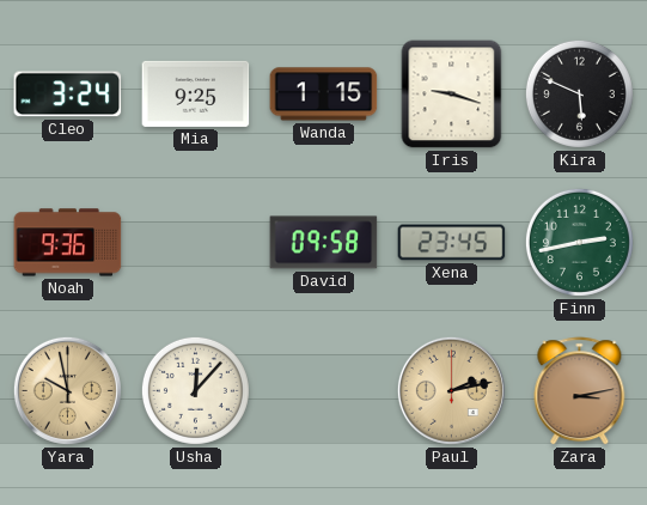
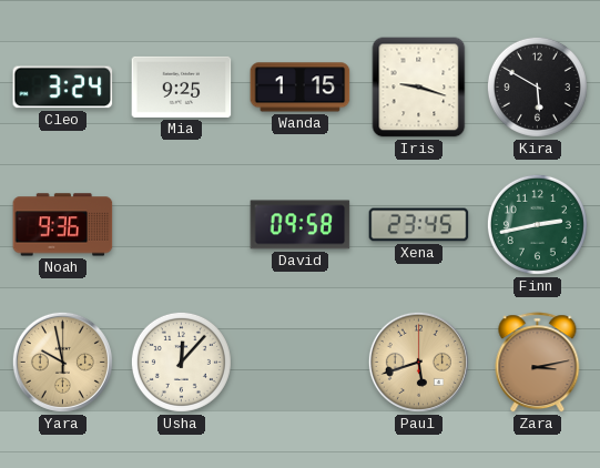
Kira: 5:49 -> 5:50 (537, 87)
Paul: 2:13 -> 5:42 (418, 362)
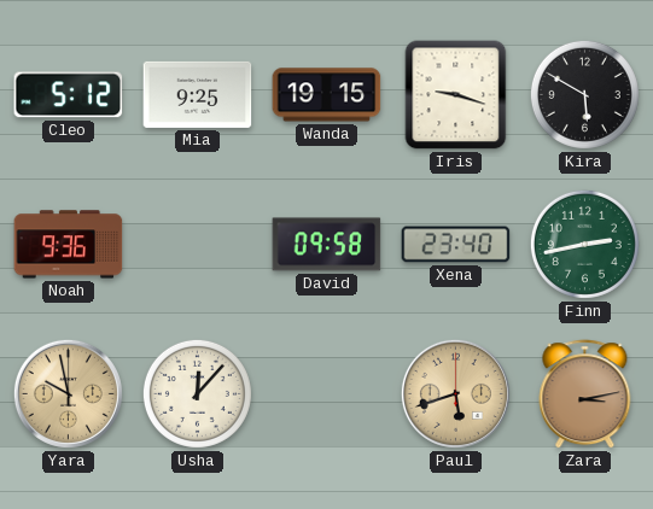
Cleo: 3:24 -> 5:12 (69, 95)
Wanda: 1:15 -> 19:15 (327, 95)
Xena: 23:45 -> 23:40 (456, 245)
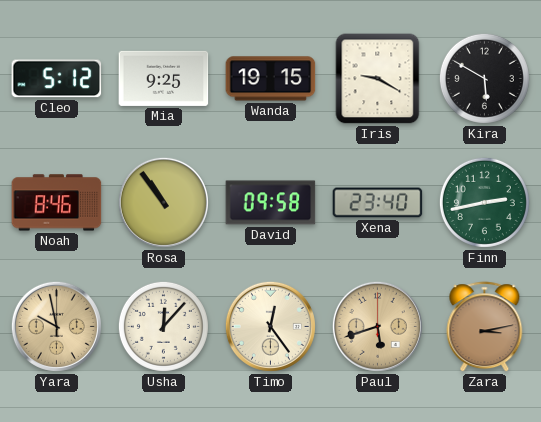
Iris: 9:18 -> 9:20 (378, 79)
Noah: 9:36 -> 8:46 (57, 203)
Rosa: none -> 10:54 (163, 202)
Timo: none -> 12:24 (270, 326)
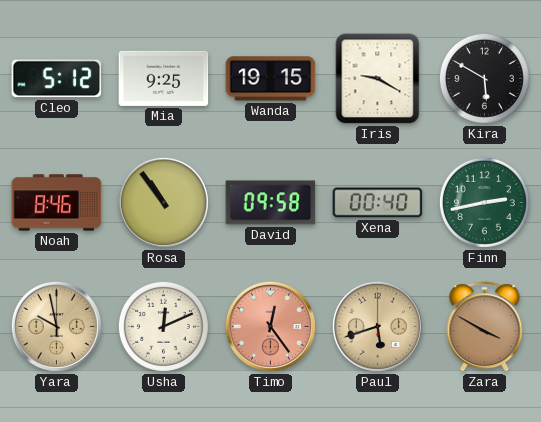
Xena: 23:40 -> 00:40 (378, 203)
Usha: 12:07 -> 12:11 (163, 326)
Timo dial: cream -> salmon (270, 326)
Zara: 3:13 -> 3:50 (485, 327)
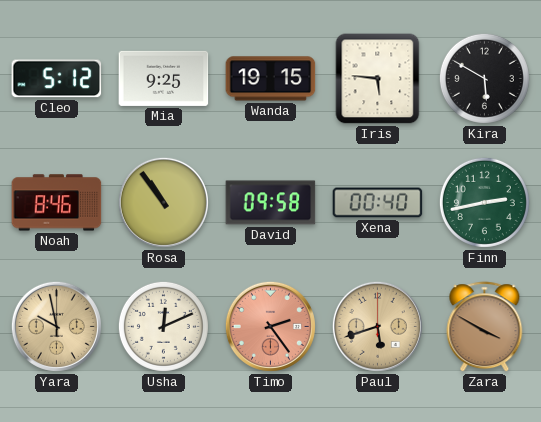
Iris: 9:20 -> 5:46 (378, 79)
Timo: 12:24 -> 2:24 (270, 326)
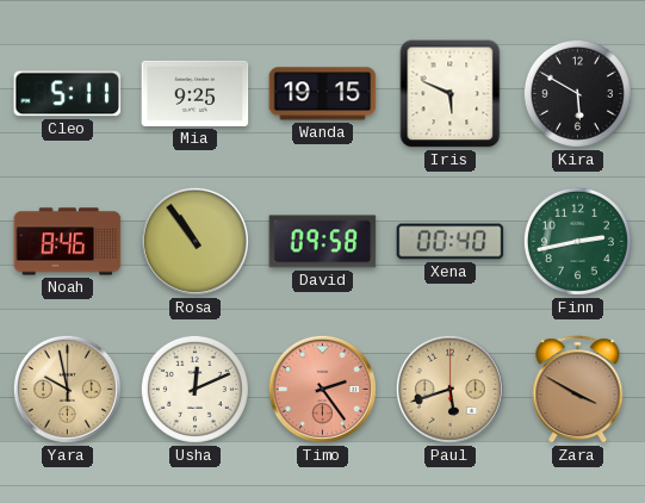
Cleo: 5:12 -> 5:11 (68, 94)
Iris: 5:46 -> 5:49 (451, 94)
